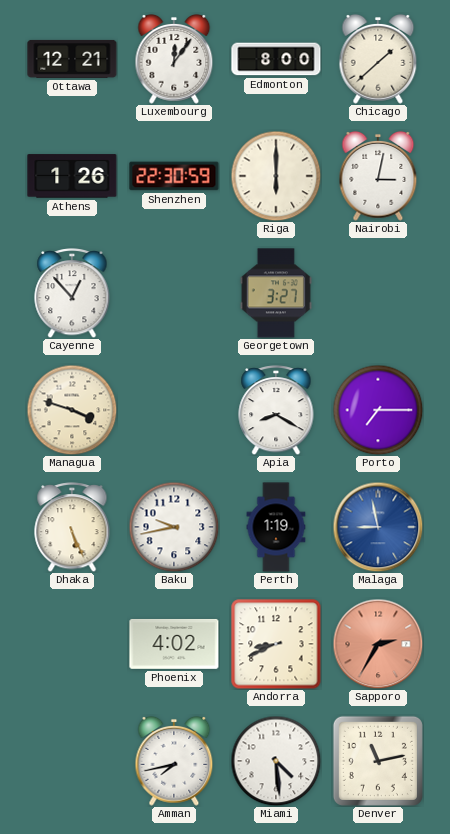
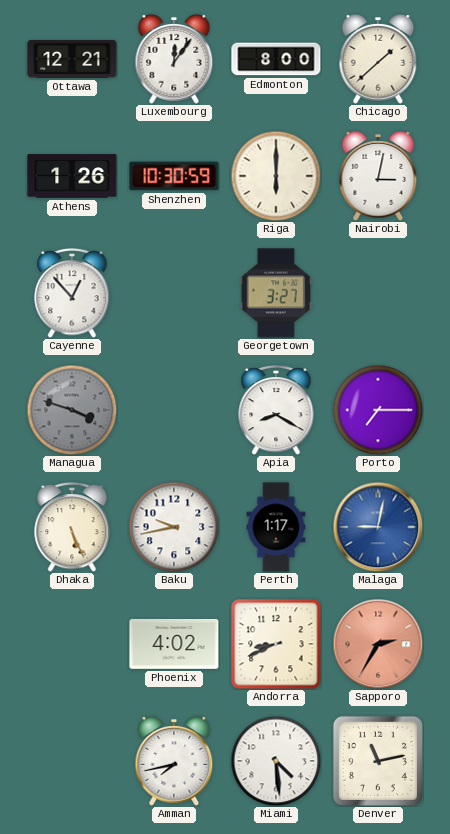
Shenzhen: 22:30 -> 10:30 (174, 176)
Managua dial: cream -> grey (72, 410)
Perth: 1:19 -> 1:17 (276, 527)
Malaga: 8:58 -> 9:02 (378, 527)
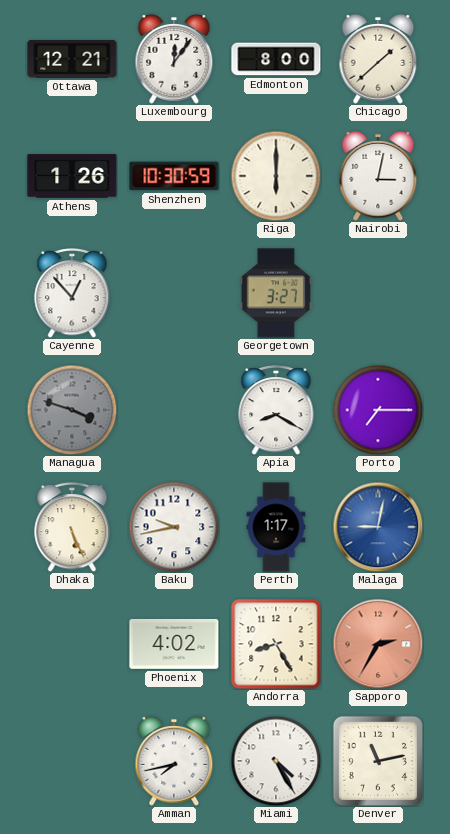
Andorra: 8:41 -> 8:25 (276, 644)
Miami: 4:29 -> 4:25 (276, 761)
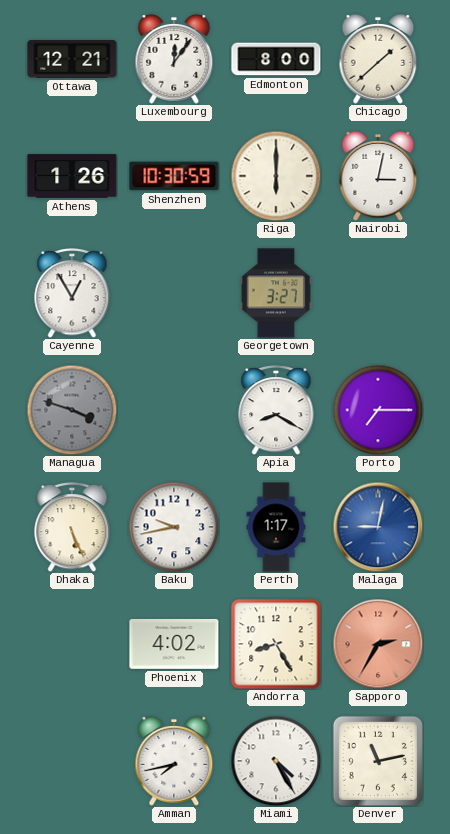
Cayenne: 12:53 -> 12:55 (72, 294)
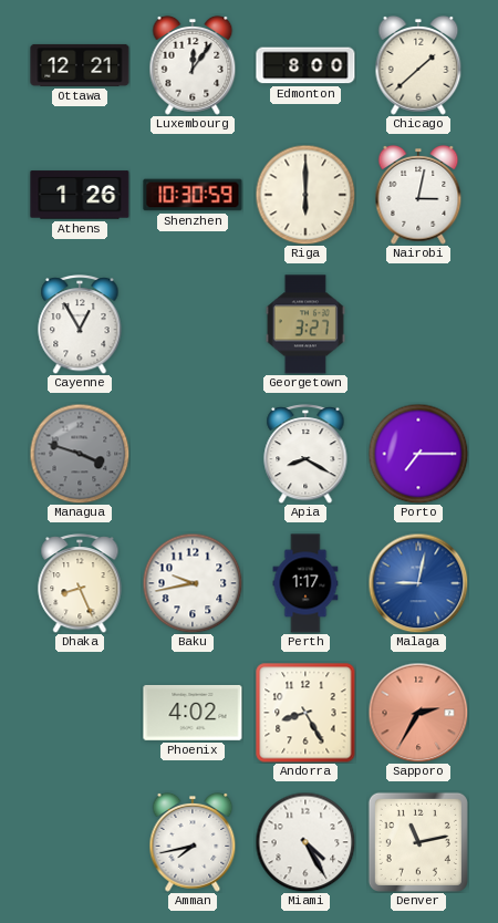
Dhaka: 5:26 -> 8:26 (80, 584)
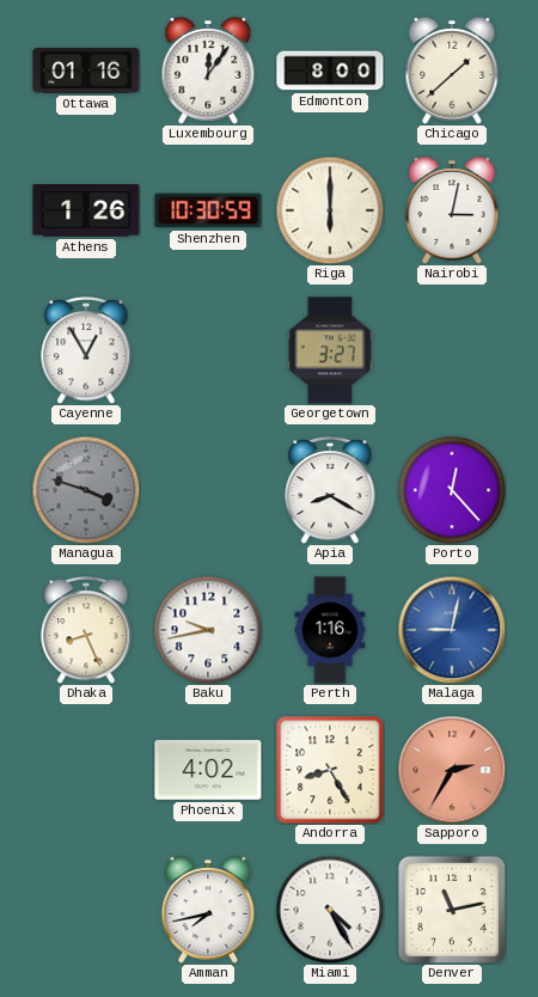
Ottawa: 12:21 -> 01:16 (86, 71)
Porto: 7:15 -> 12:23 (452, 490)
Perth: 1:17 -> 1:16 (330, 630)
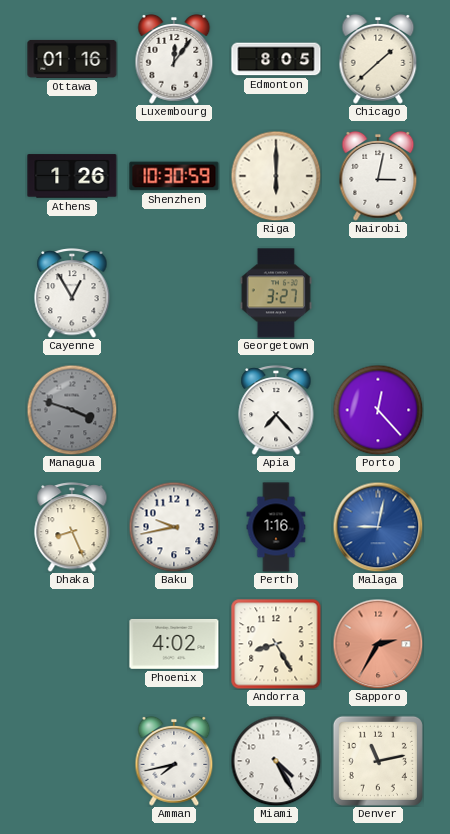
Edmonton: 8:00 -> 8:05 (276, 59)
Apia: 8:20 -> 7:23 (276, 411)
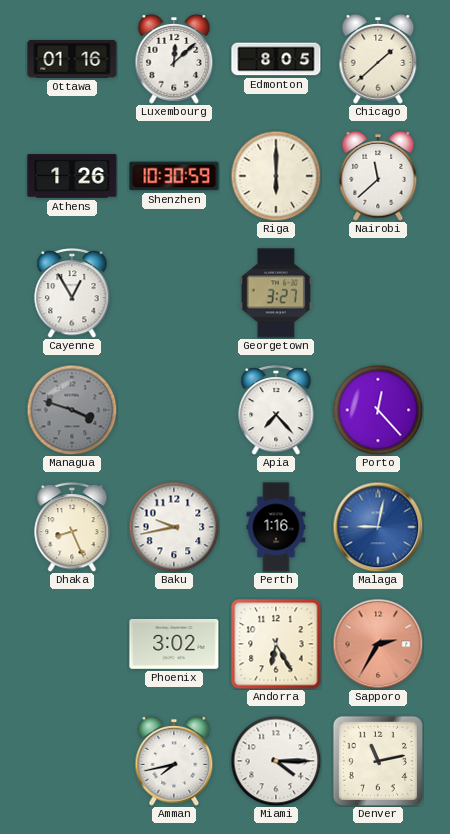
Luxembourg: 12:06 -> 12:08 (174, 59)
Nairobi: 3:02 -> 11:38 (378, 176)
Phoenix: 4:02 -> 3:02 (174, 644)
Andorra: 8:25 -> 6:25 (276, 644)
Miami: 4:25 -> 4:15 (276, 761)
